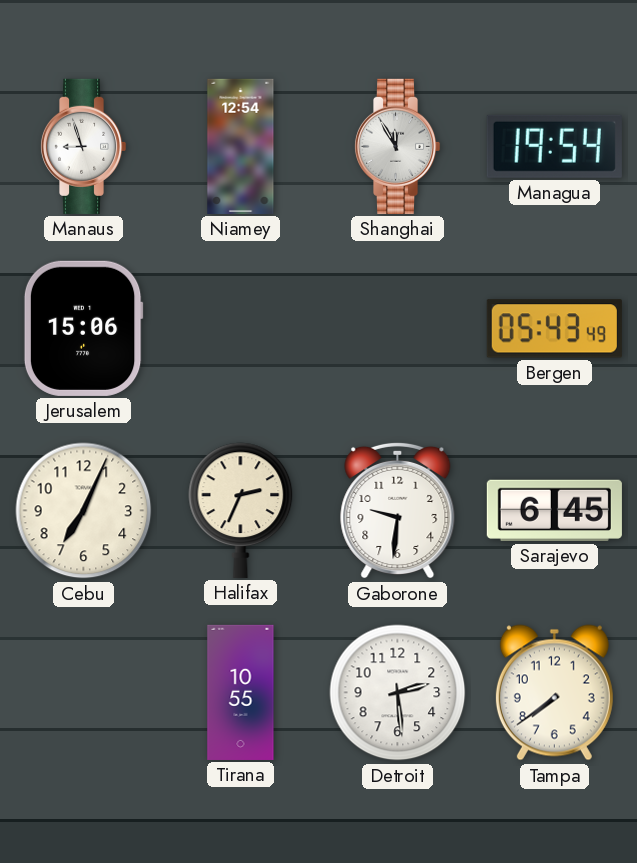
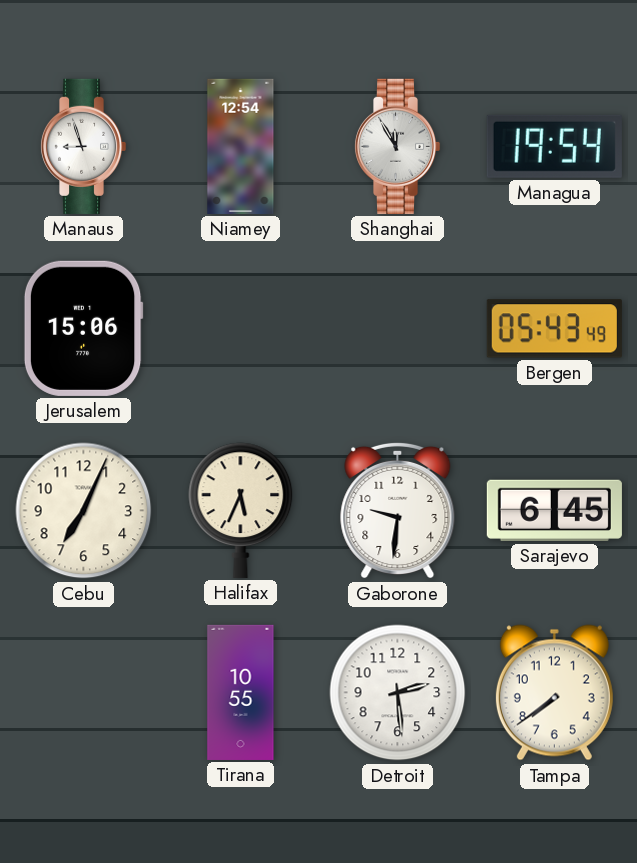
Halifax: 2:34 -> 5:34 (241, 510)
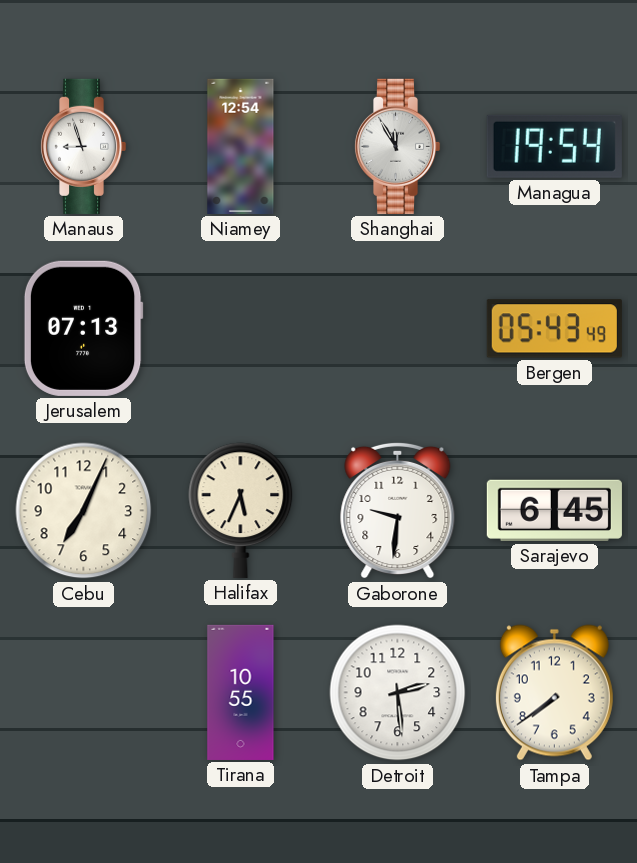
Jerusalem: 15:06 -> 07:13 (83, 328)
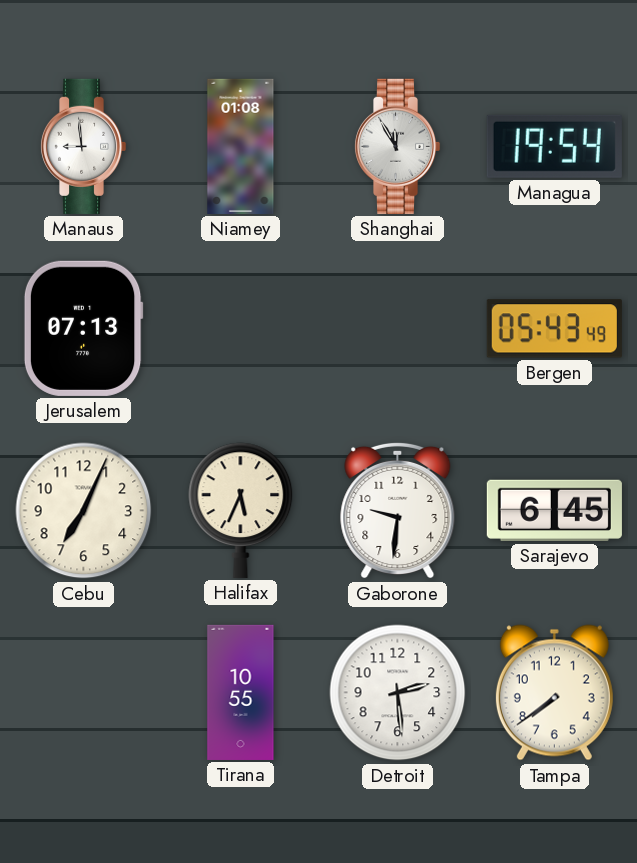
Manaus: 8:57 -> 8:59 (83, 146)
Niamey: 12:54 -> 01:08 (241, 146)
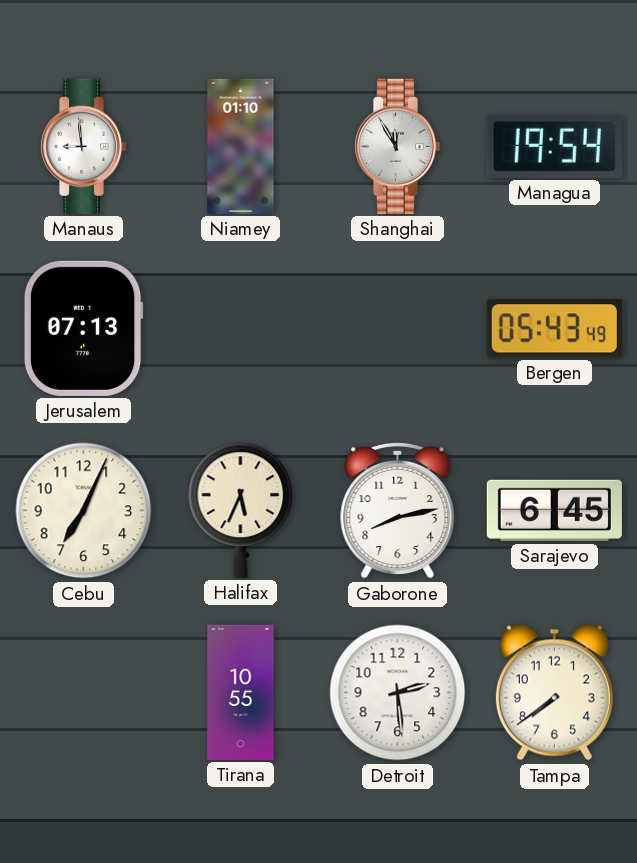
Niamey: 01:08 -> 01:10 (241, 146)
Gaborone: 9:31 -> 8:13 (398, 510)
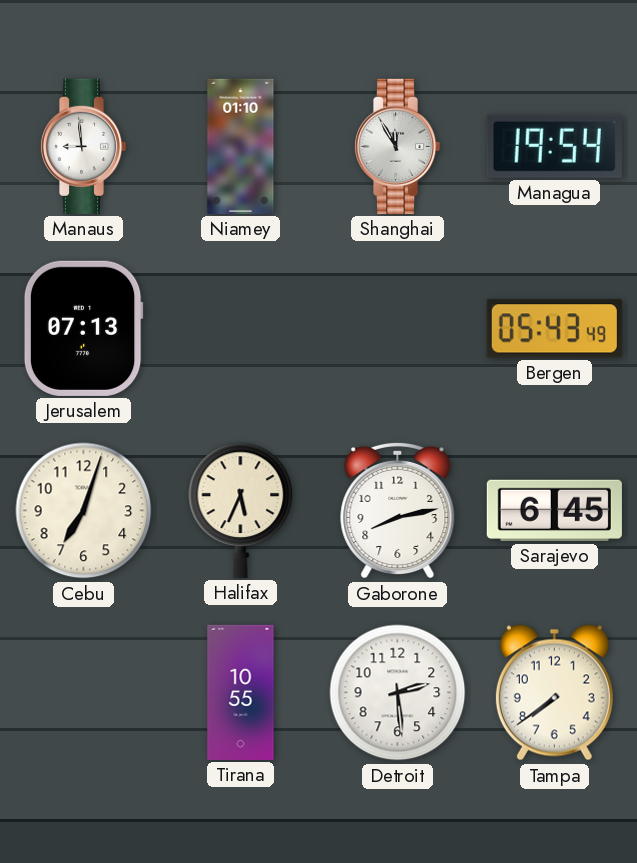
Cebu: 7:04 -> 7:03 (84, 511)
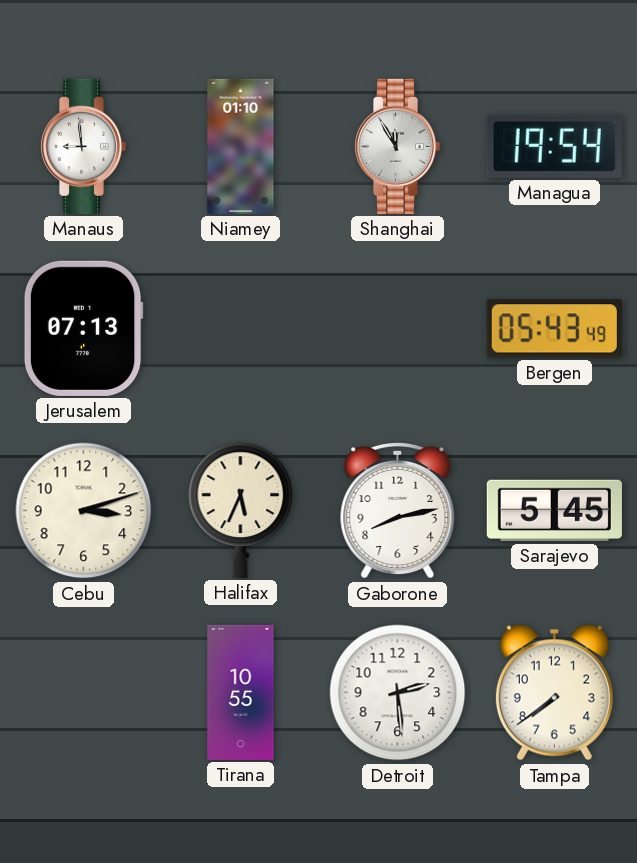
Cebu: 7:03 -> 3:12 (84, 511)
Sarajevo: 6:45 -> 5:45 (554, 510)
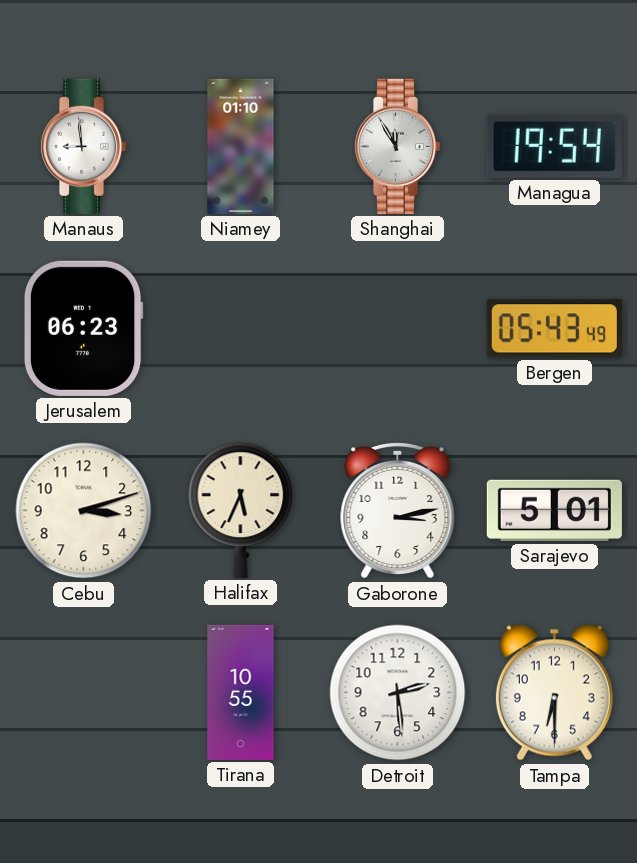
Jerusalem: 07:13 -> 06:23 (83, 328)
Gaborone: 8:13 -> 3:13 (398, 510)
Sarajevo: 5:45 -> 5:01 (554, 510)
Tampa: 7:39 -> 6:30 (554, 693)
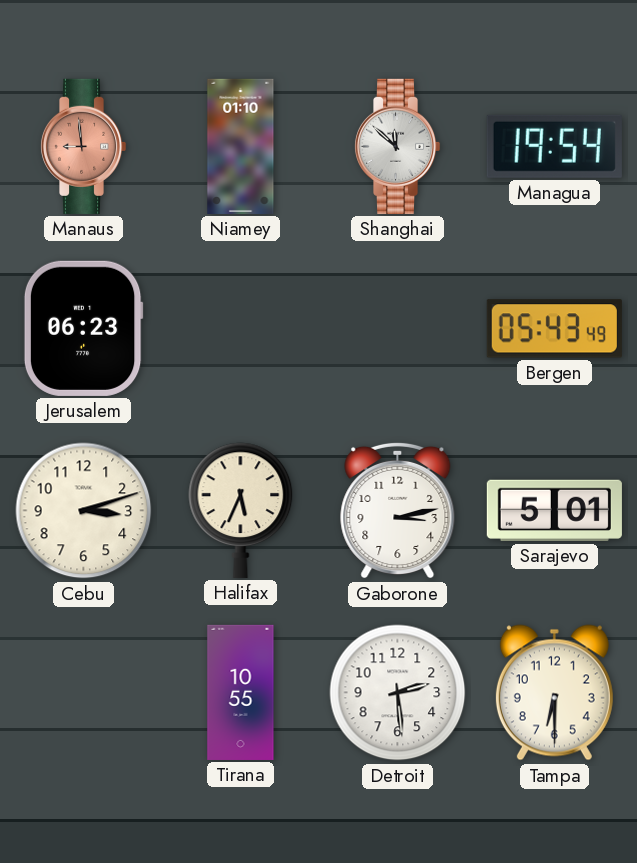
Manaus dial: white -> salmon (83, 146)
Shanghai: 11:55 -> 11:52 (397, 146)
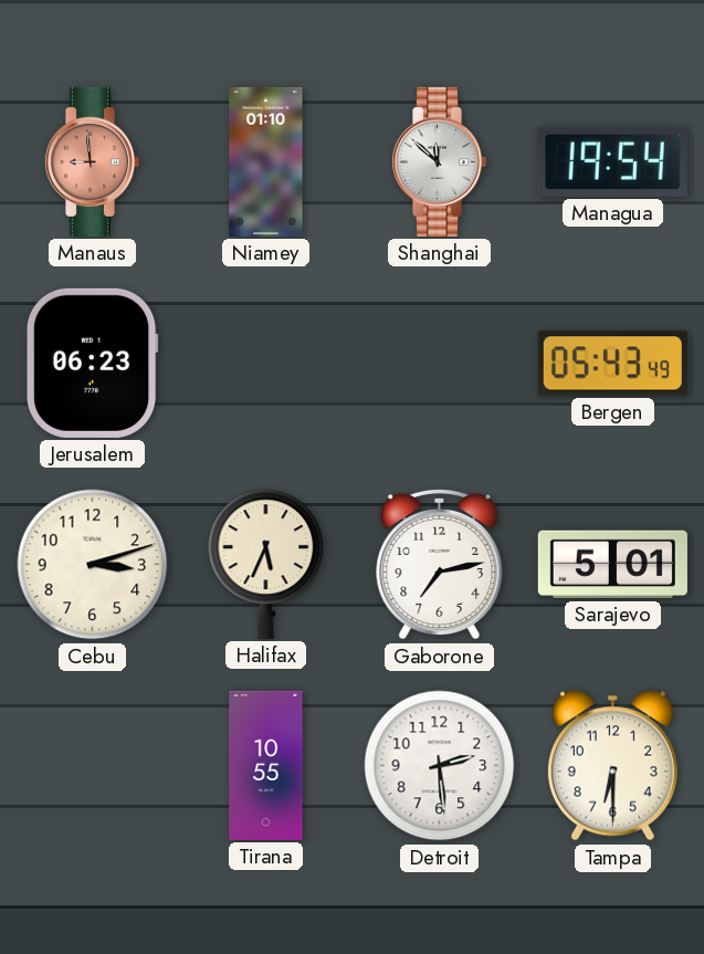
Gaborone: 3:13 -> 7:13 (440, 564)
